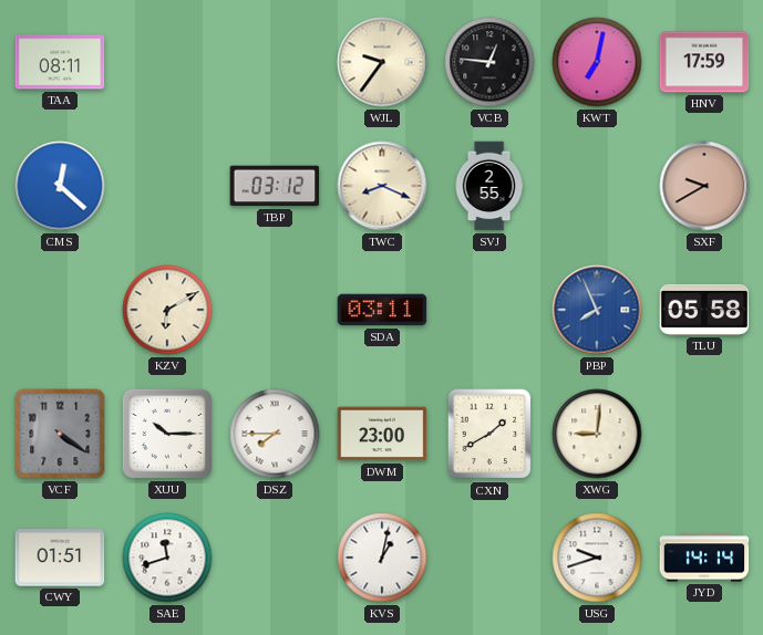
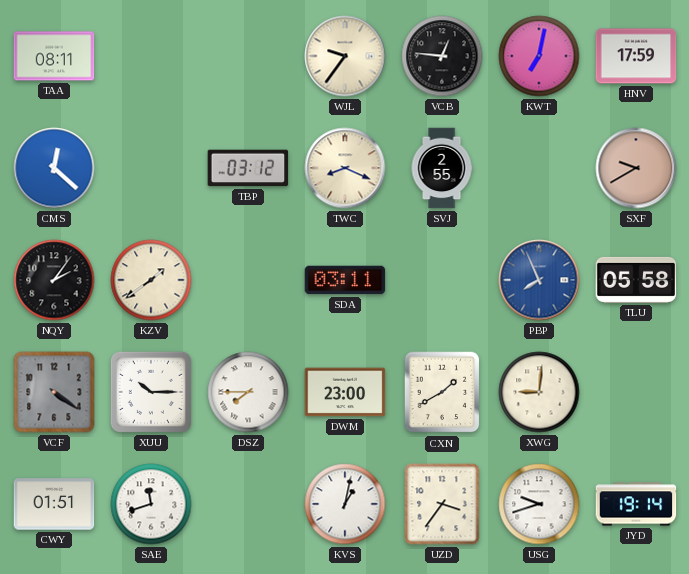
NQY: none -> 2:06 (54, 280)
KZV: 6:10 -> 1:39 (151, 280)
UZD: none -> 3:36 (442, 504)
JYD: 14:14 -> 19:14 (636, 504)
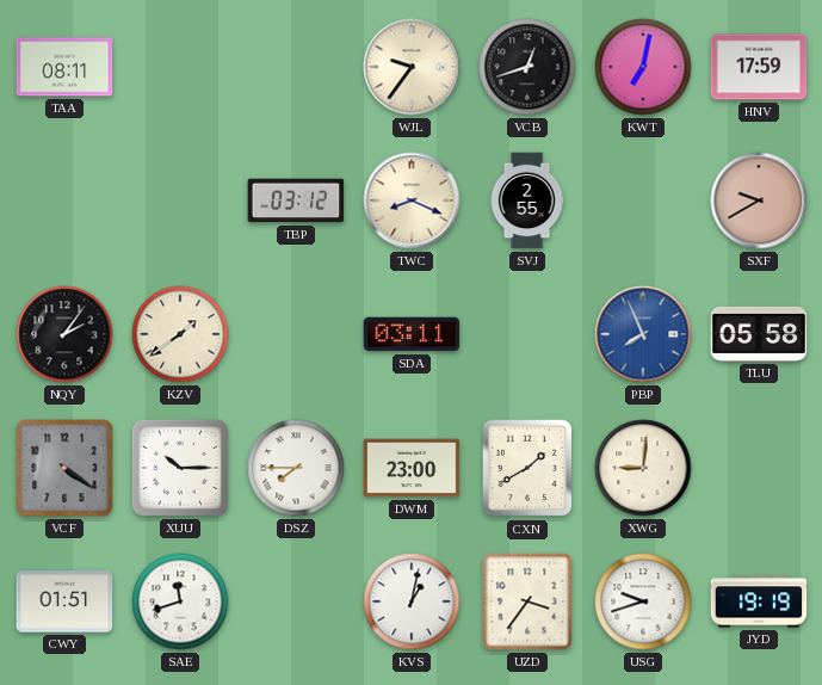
VCB: 12:46 -> 12:42 (527, 67)
CMS: 12:22 -> none (54, 168)
JYD: 19:14 -> 19:19 (759, 601)
